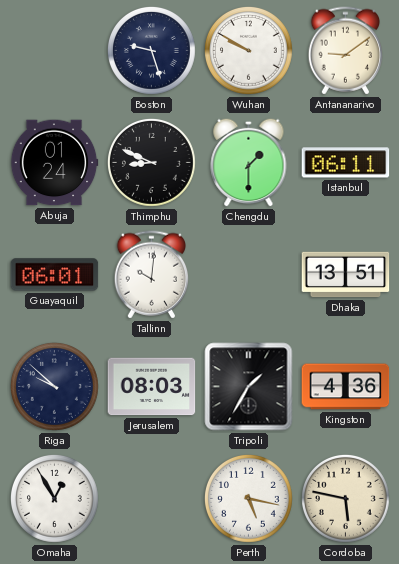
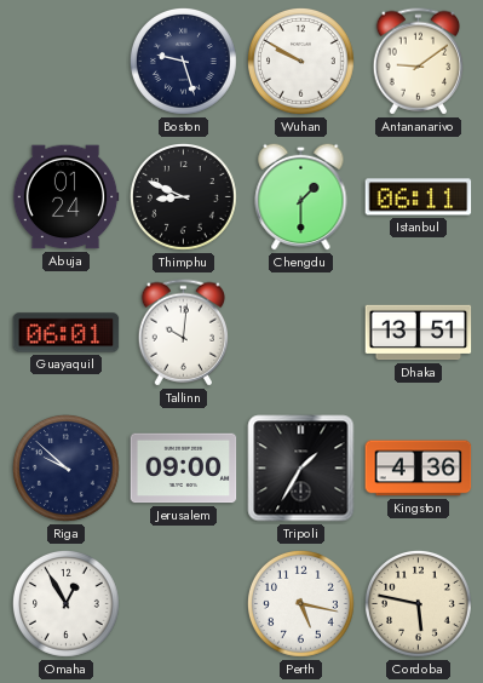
Jerusalem: 08:03 -> 09:00 (184, 469)
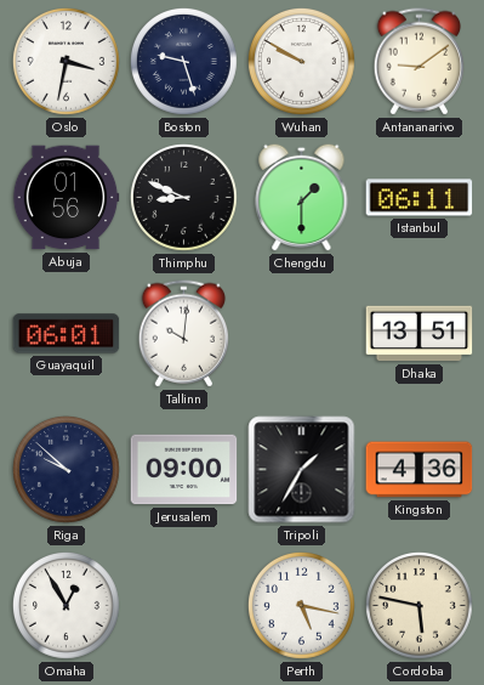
Oslo: none -> 3:32 (67, 62)
Abuja: 01:24 -> 01:56 (66, 198)
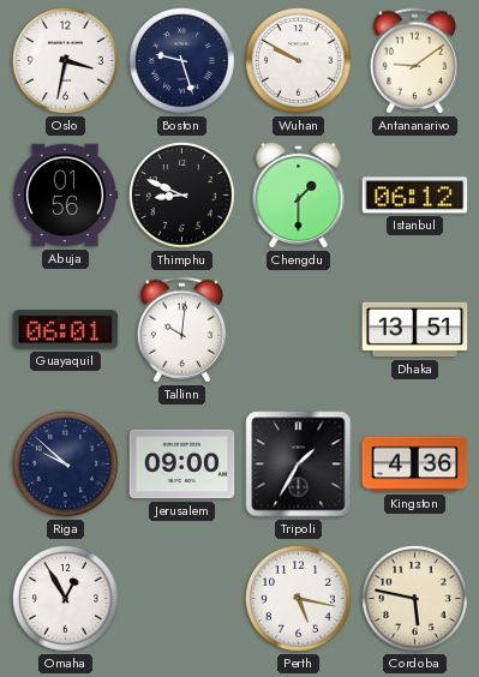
Istanbul: 06:11 -> 06:12 (415, 196)
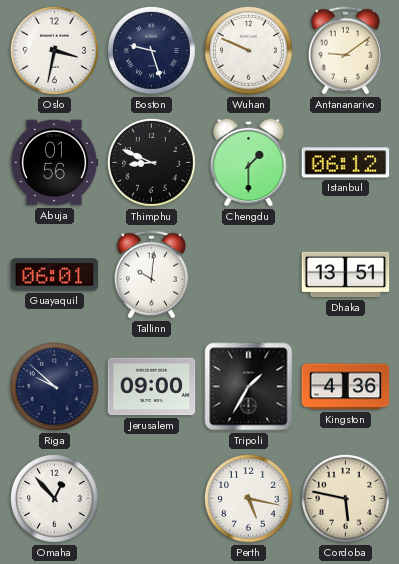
Wuhan: 9:50 -> 9:49 (249, 51)
Omaha: 12:55 -> 12:53 (55, 499)
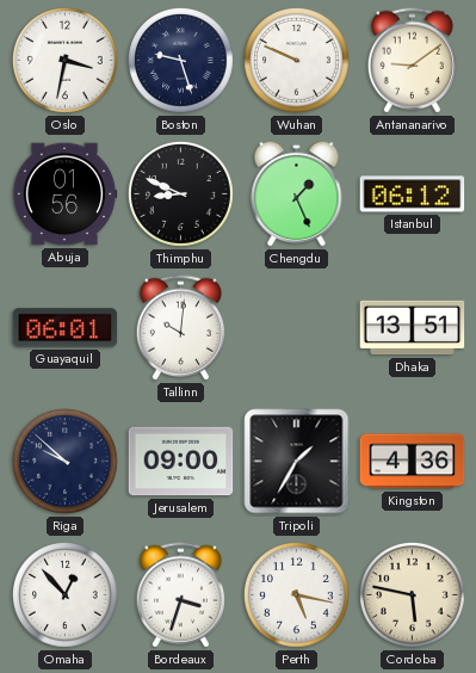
Chengdu: 1:30 -> 1:26 (297, 193)
Bordeaux: none -> 3:33 (180, 595)
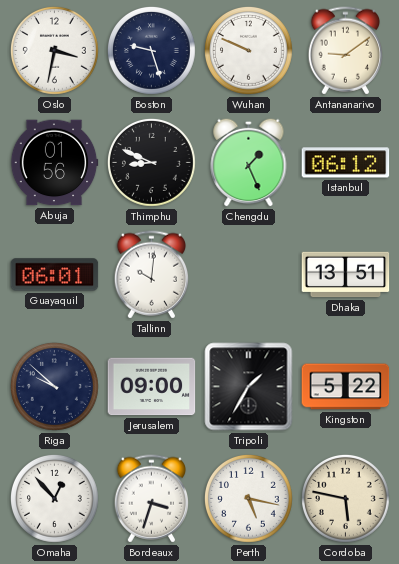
Kingston: 4:36 -> 5:22 (346, 387)
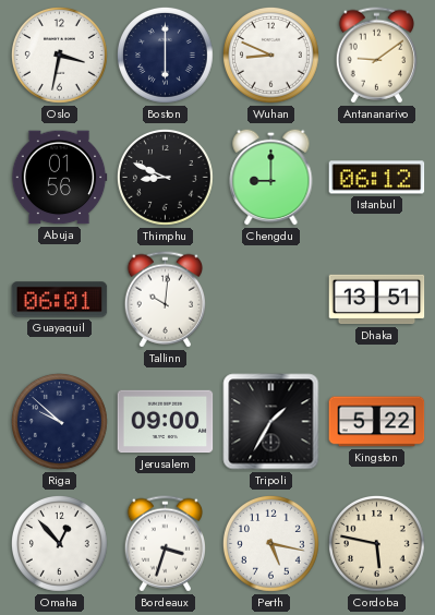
Boston: 9:27 -> 6:00 (166, 56)
Wuhan: 9:49 -> 8:49 (271, 56)
Chengdu: 1:26 -> 9:00 (271, 177)
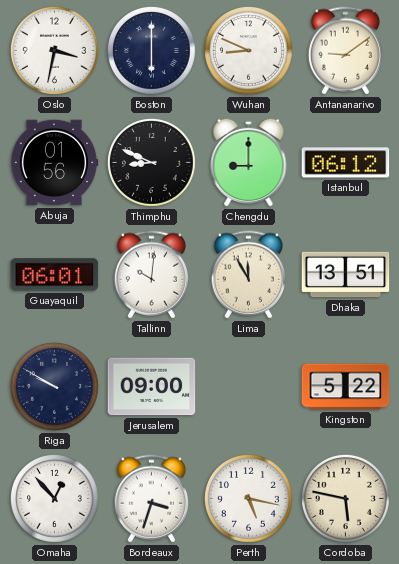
Lima: none -> 11:55 (248, 275)
Riga: 9:52 -> 9:50 (55, 387)
Tripoli: 1:35 -> none (271, 422)
